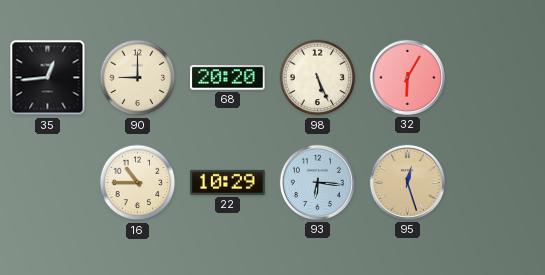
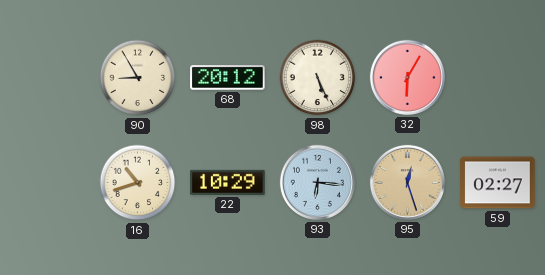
35: 12:44 -> none (48, 78)
90: 9:00 -> 8:55 (138, 78)
68: 20:20 -> 20:12 (228, 78)
16: 10:45 -> 10:42 (138, 183)
59: none -> 02:27 (498, 183)
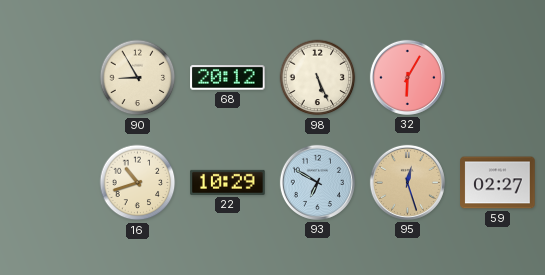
93: 6:16 -> 6:50 (317, 182)
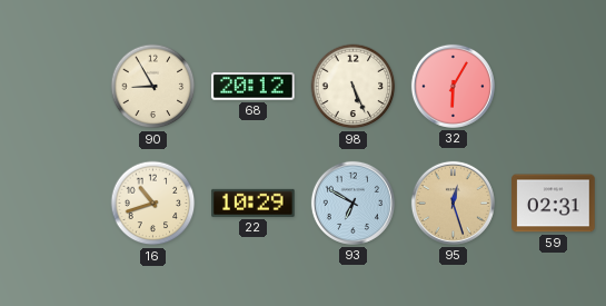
59: 02:27 -> 02:31 (554, 204)
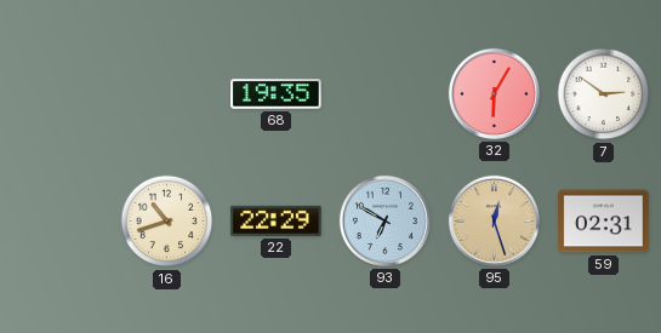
90: 8:55 -> none (153, 87)
68: 20:12 -> 19:35 (277, 94)
98: 5:26 -> none (354, 87)
7: none -> 2:51 (604, 94)
22: 10:29 -> 22:29 (277, 220)
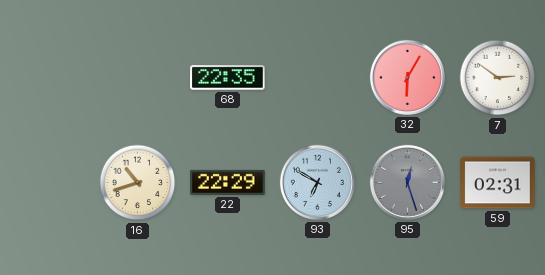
68: 19:35 -> 22:35 (228, 78)
95 dial: champagne -> grey (407, 182)
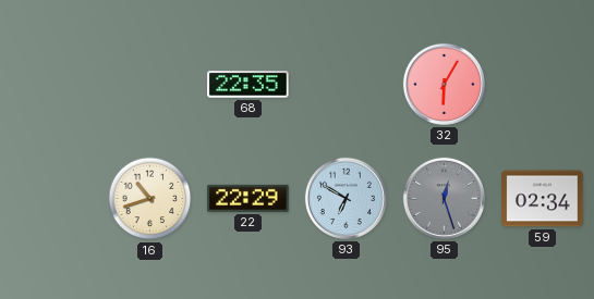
7: 2:51 -> none (498, 78)
59: 02:31 -> 02:34 (543, 199)
